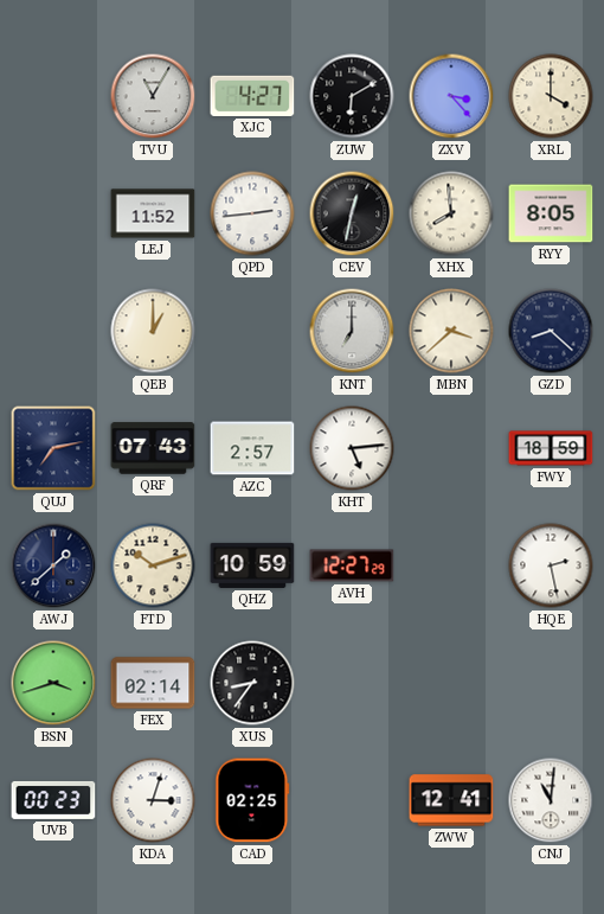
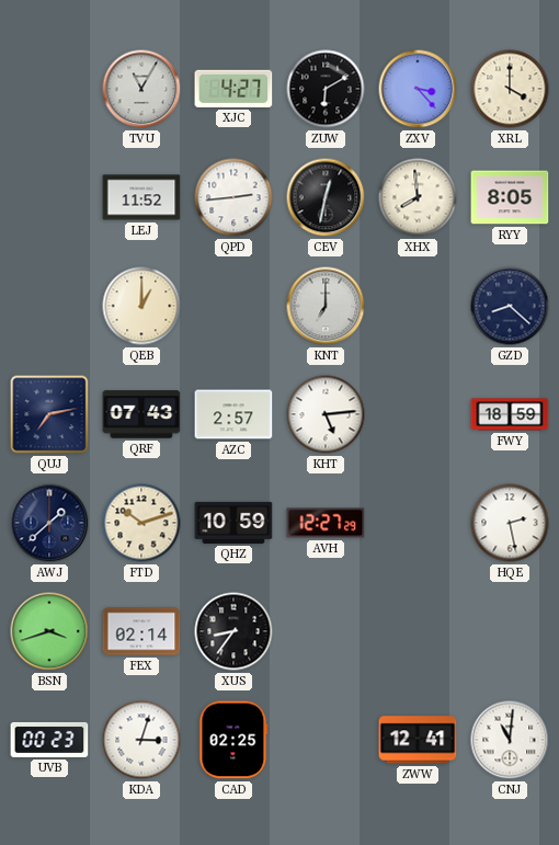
MBN: 3:38 -> none (451, 331)
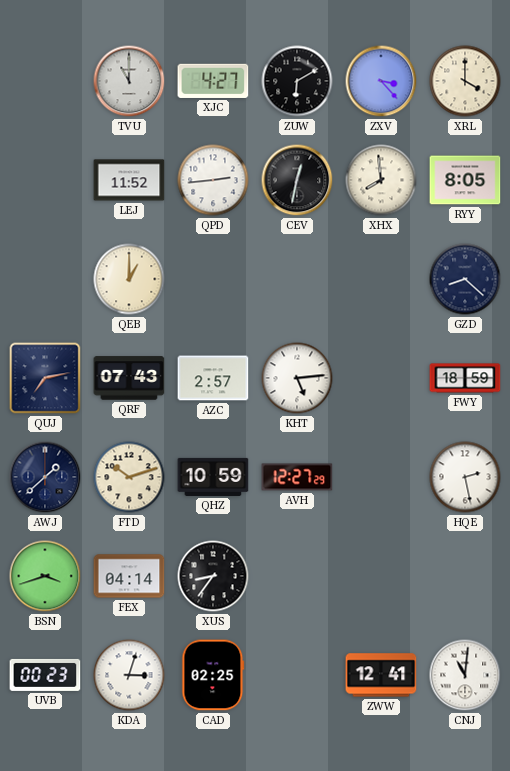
TVU: 11:05 -> 11:00 (129, 81)
KNT: 7:00 -> none (326, 306)
FEX: 02:14 -> 04:14 (129, 576)
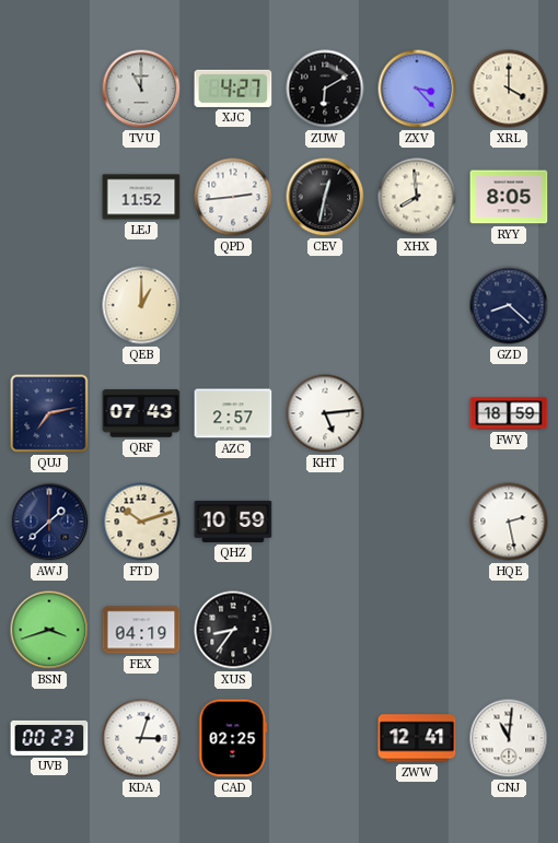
AVH: 12:27 -> none (297, 477)
FEX: 04:14 -> 04:19 (141, 630)
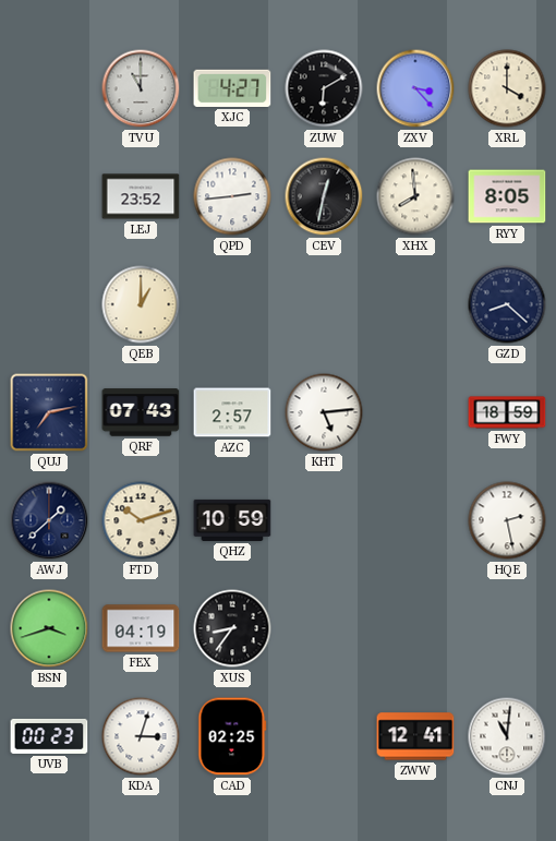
LEJ: 11:52 -> 23:52 (141, 196)
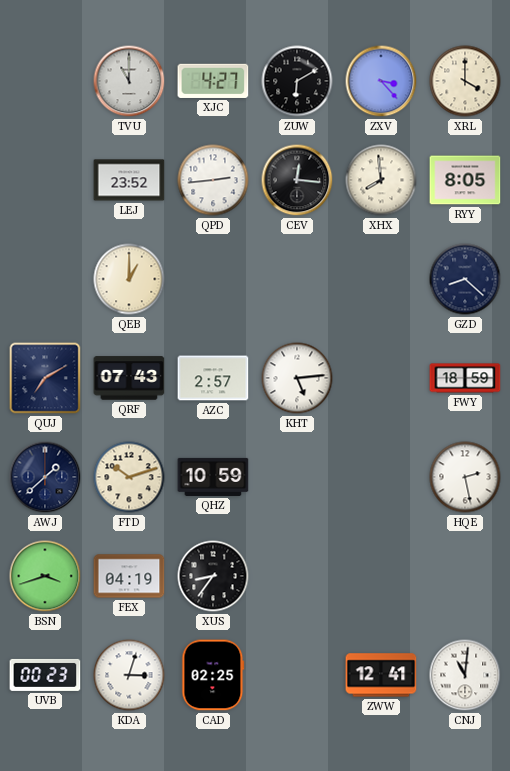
CEV: 12:32 -> 12:16 (297, 180)
QUJ: 7:13 -> 7:10 (45, 378)
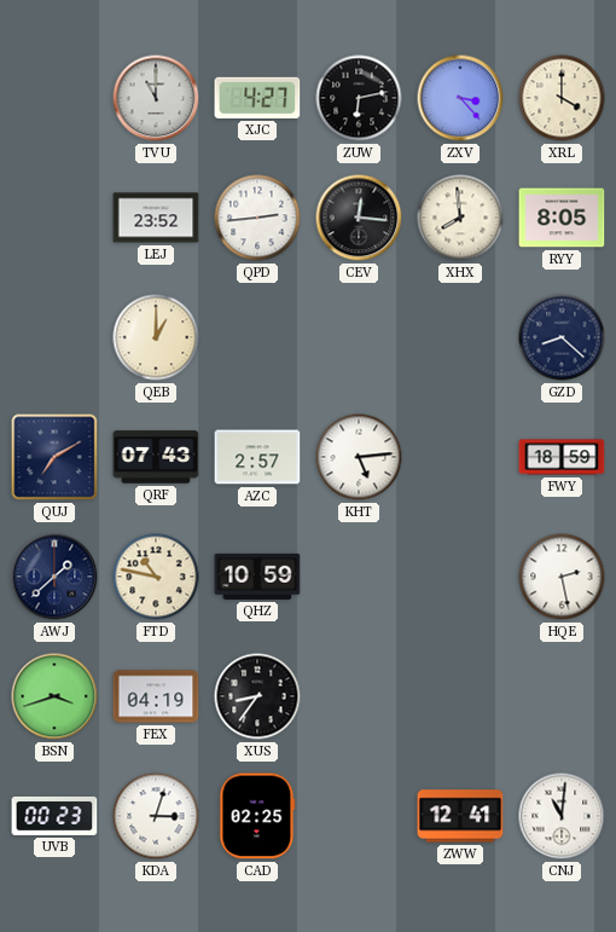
ZUW: 6:10 -> 6:13 (359, 98)
FTD: 10:12 -> 10:47 (156, 577)
